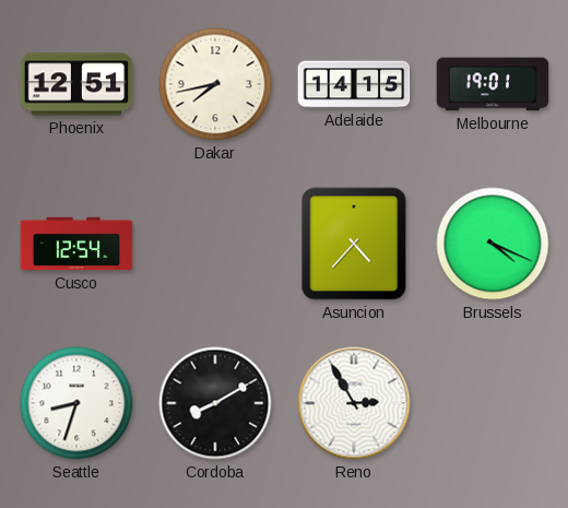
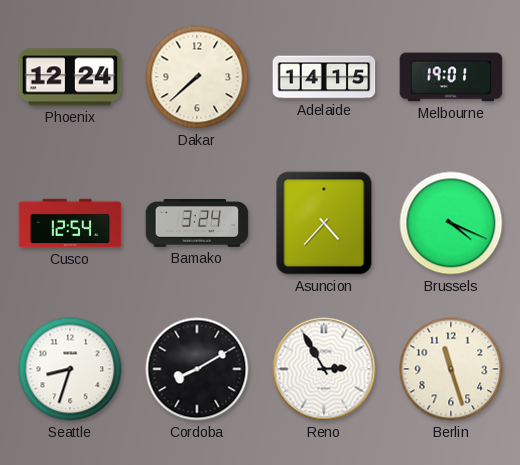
Phoenix: 12:51 -> 12:24 (70, 77)
Dakar: 7:43 -> 7:38 (197, 77)
Bamako: none -> 3:24 (197, 223)
Berlin: none -> 11:27 (451, 369)
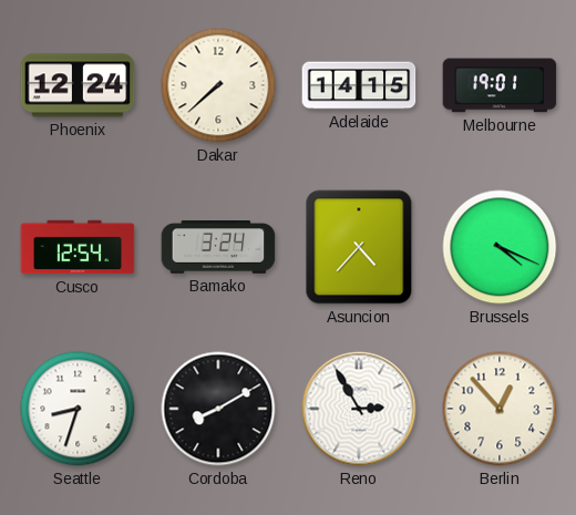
Berlin: 11:27 -> 12:53 (500, 409)
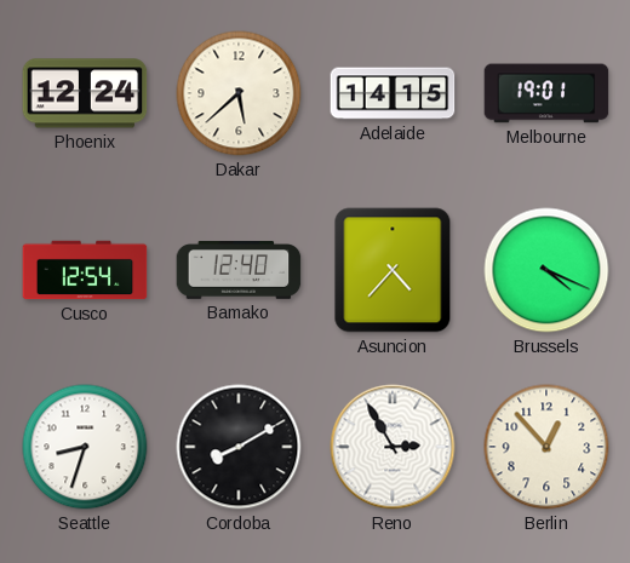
Dakar: 7:38 -> 5:38 (239, 93)
Bamako: 3:24 -> 12:40 (239, 270)
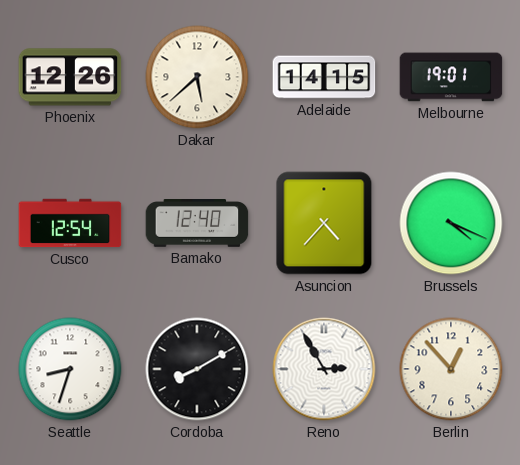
Phoenix: 12:24 -> 12:26 (70, 77)
